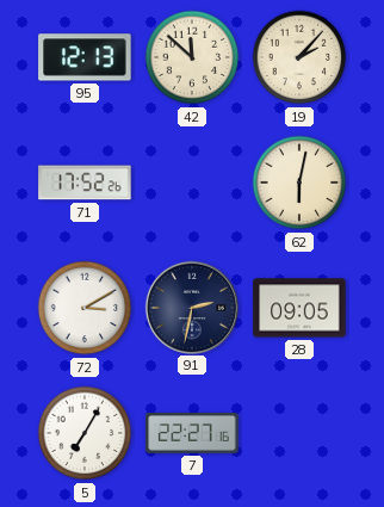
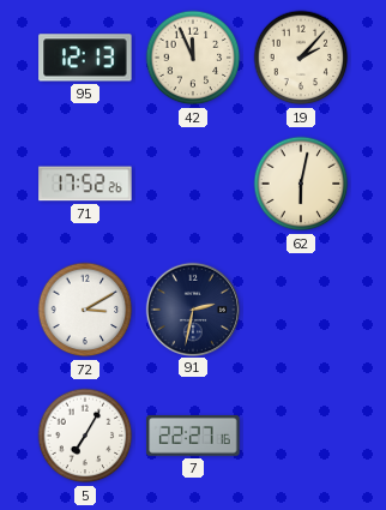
42: 11:52 -> 11:56 (193, 58)
28: 09:05 -> none (299, 308)
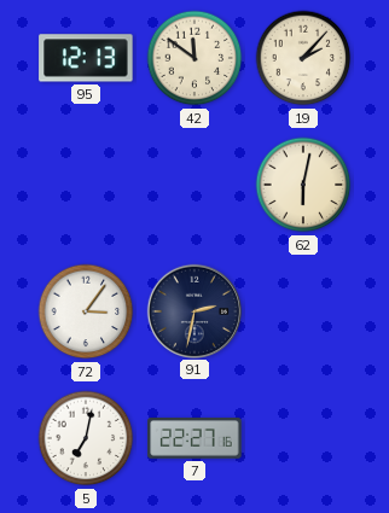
42: 11:56 -> 11:51 (194, 58)
71: 17:52 -> none (85, 184)
72: 3:10 -> 3:06 (86, 311)
5: 7:05 -> 7:02 (86, 438)
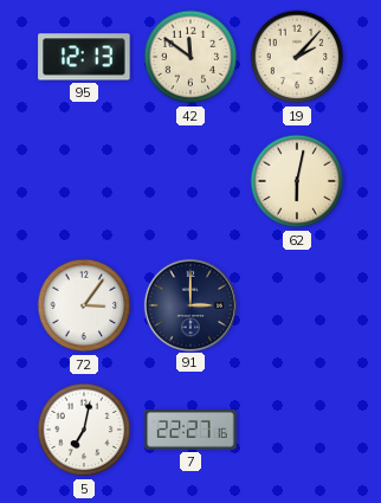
91: 2:32 -> 3:00 (189, 304)
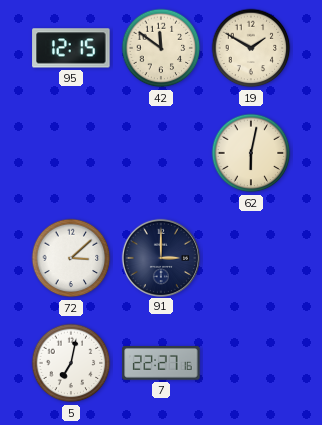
95: 12:13 -> 12:15 (71, 48)
19: 2:07 -> 1:50 (251, 48)
72: 3:06 -> 3:08 (71, 258)
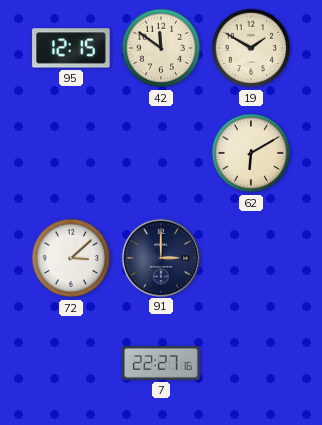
62: 6:02 -> 6:10 (251, 153)
5: 7:02 -> none (71, 363)
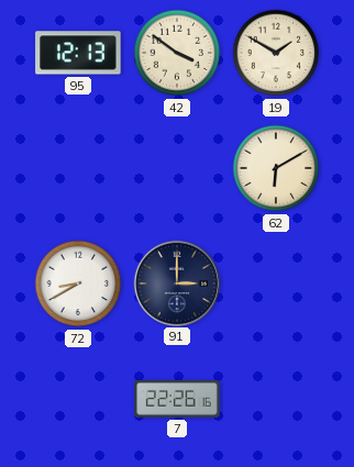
95: 12:15 -> 12:13 (78, 53)
42: 11:51 -> 3:51 (177, 53)
72: 3:08 -> 8:40 (78, 283)
7: 22:27 -> 22:26 (177, 399)
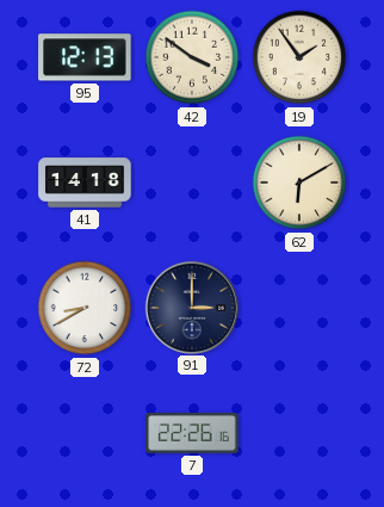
19: 1:50 -> 1:54 (299, 57)
41: none -> 14:18 (85, 183)
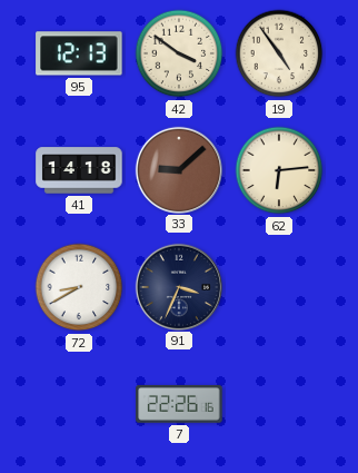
19: 1:54 -> 4:54 (279, 53)
33: none -> 9:08 (178, 169)
62: 6:10 -> 6:14 (279, 170)
91: 3:00 -> 3:34 (178, 286)
